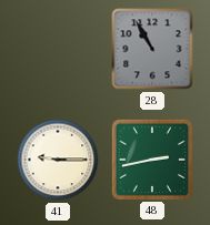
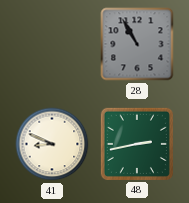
41: 9:15 -> 8:49 (52, 144)
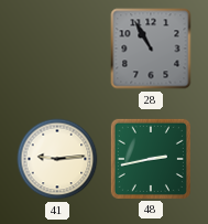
41: 8:49 -> 9:14 (57, 159)
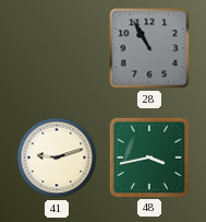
41: 9:14 -> 9:12 (57, 157)
48: 2:43 -> 3:43 (149, 157)
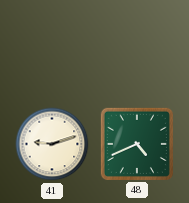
28: 10:55 -> none (149, 48)
48: 3:43 -> 4:41 (137, 144)
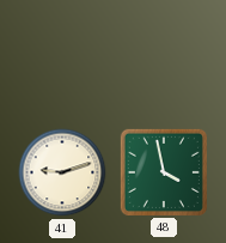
48: 4:41 -> 3:58 (164, 172)
